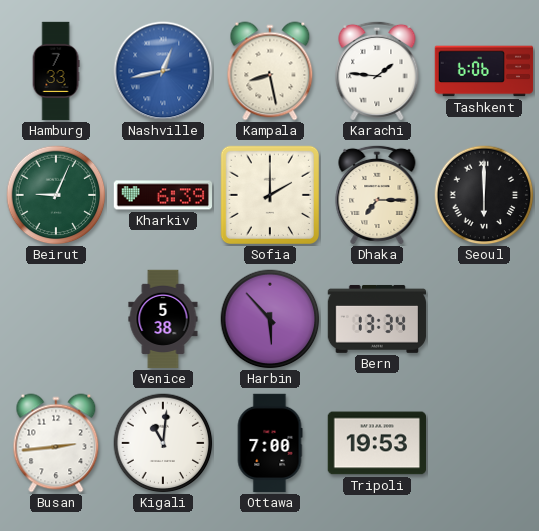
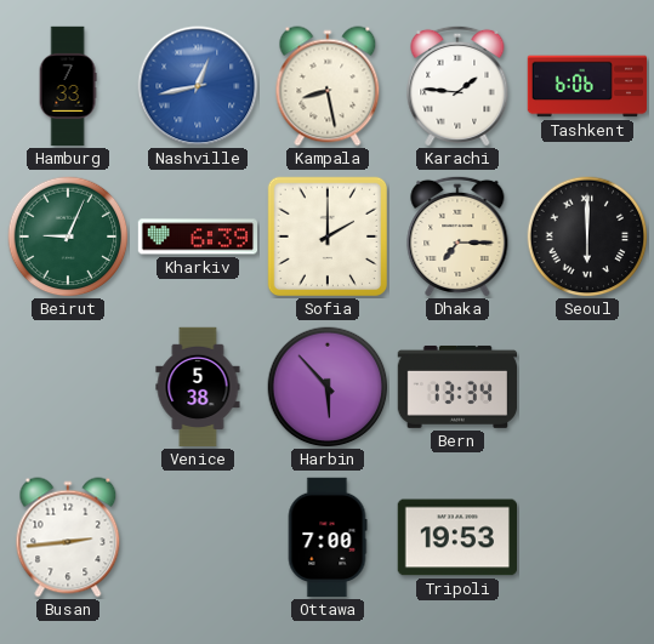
Kigali: 11:01 -> none (163, 443)
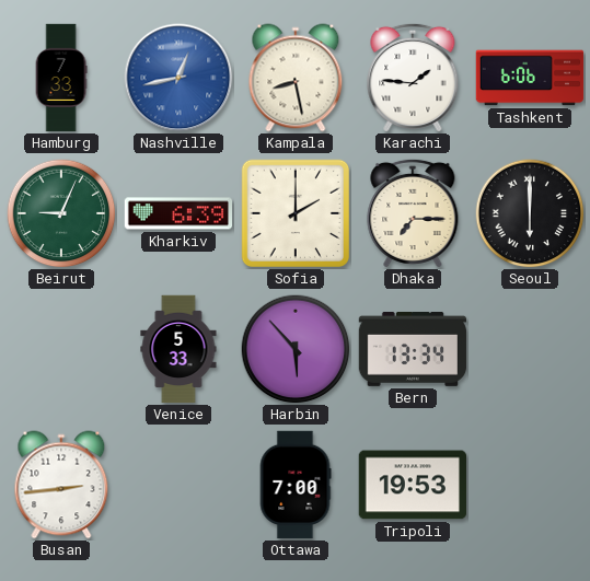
Venice: 5:38 -> 5:33 (178, 349)
